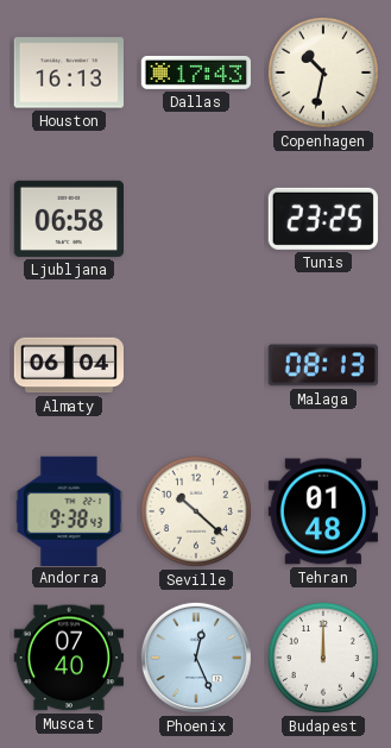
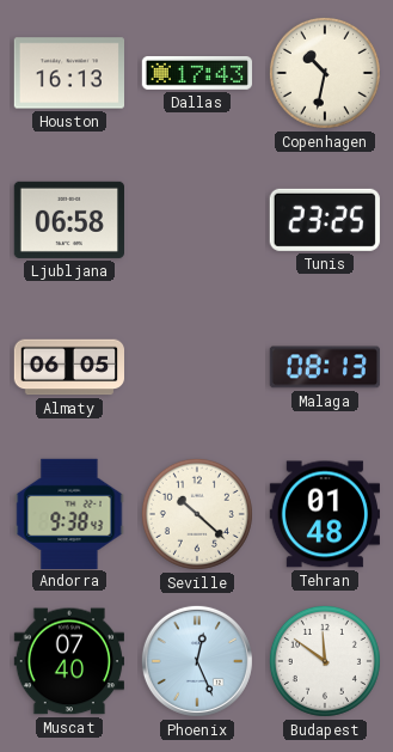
Almaty: 06:04 -> 06:05 (69, 367)
Budapest: 12:00 -> 11:51 (325, 661)
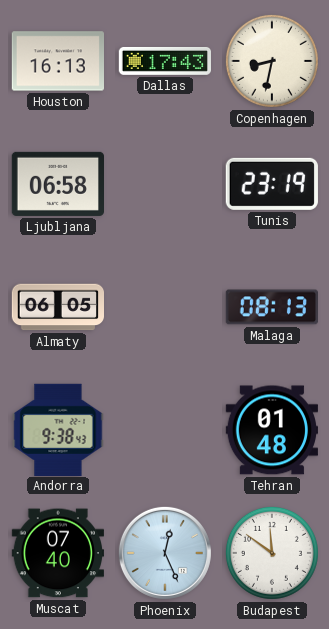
Copenhagen: 10:32 -> 8:32 (272, 61)
Tunis: 23:25 -> 23:19 (272, 184)
Seville: 10:22 -> none (197, 514)
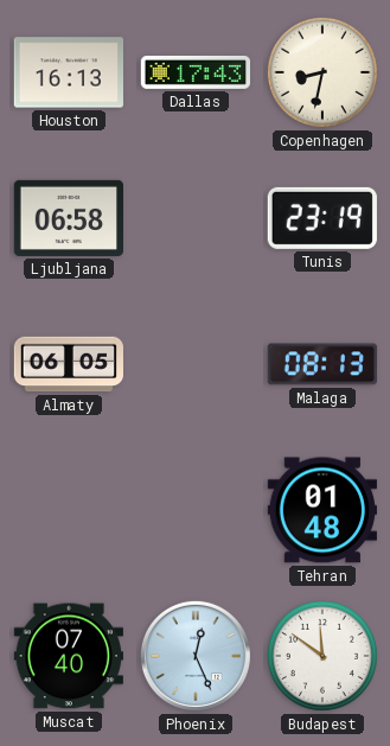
Andorra: 9:38 -> none (58, 429)
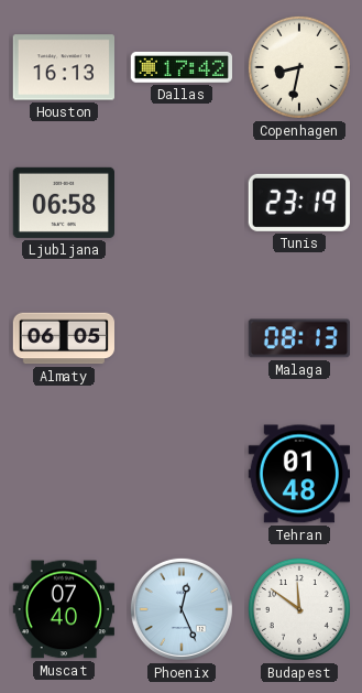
Dallas: 17:43 -> 17:42 (180, 67)
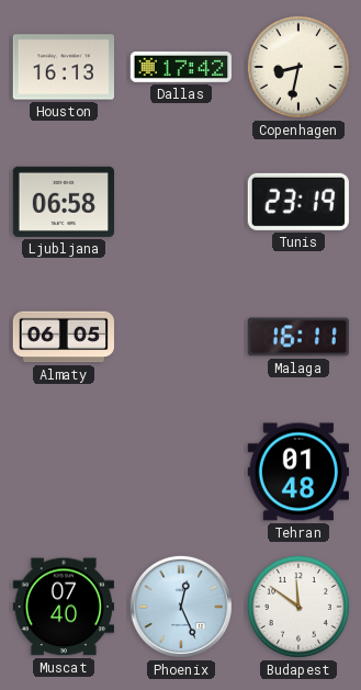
Malaga: 08:13 -> 16:11 (297, 337)
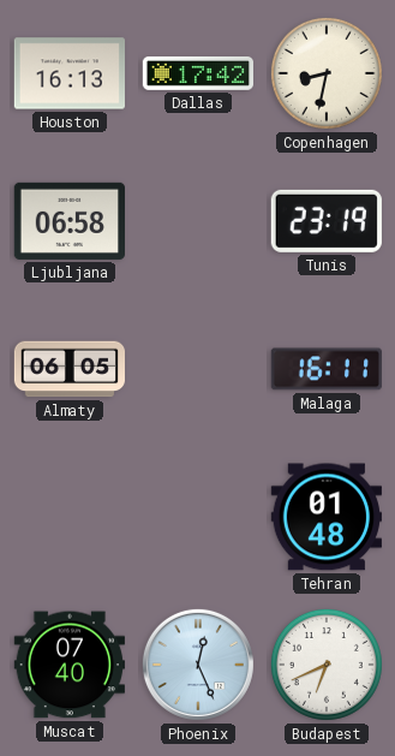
Budapest: 11:51 -> 6:41 (327, 665)
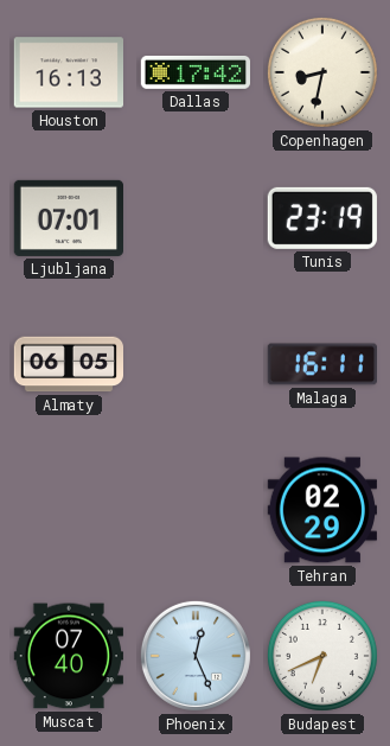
Ljubljana: 06:58 -> 07:01 (68, 218)
Tehran: 01:48 -> 02:29 (321, 510)
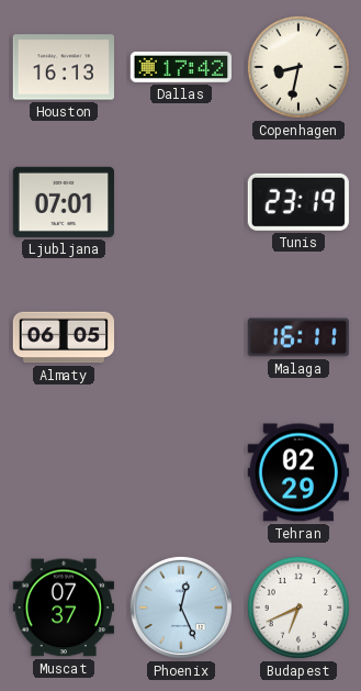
Muscat: 07:40 -> 07:37 (63, 608)
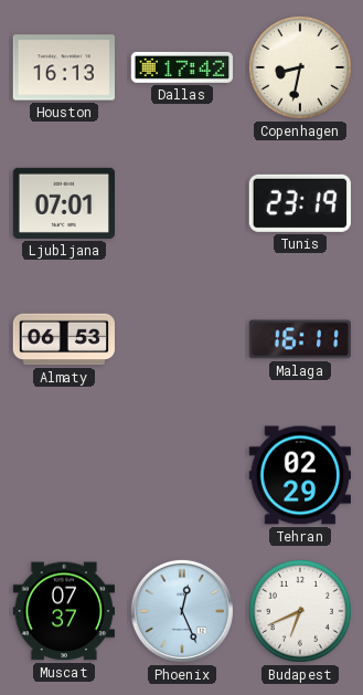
Almaty: 06:05 -> 06:53 (64, 339)
